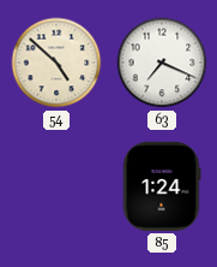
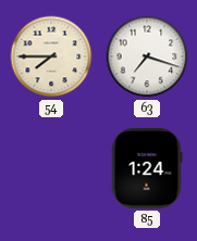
54: 4:52 -> 7:45 (51, 56)
63: 7:19 -> 7:18 (147, 56)
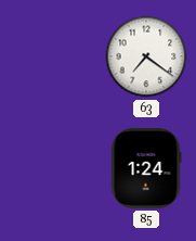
54: 7:45 -> none (51, 56)
63: 7:18 -> 7:21 (146, 56)
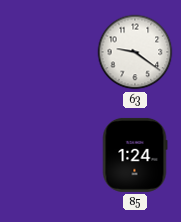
63: 7:21 -> 9:21 (135, 52)
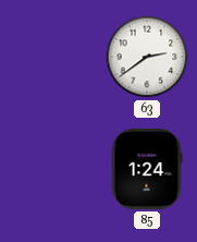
63: 9:21 -> 2:39 (147, 57)
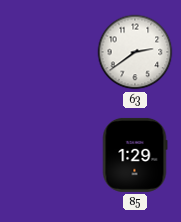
85: 1:24 -> 1:29 (135, 155)
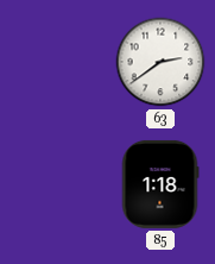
85: 1:29 -> 1:18 (160, 184)
